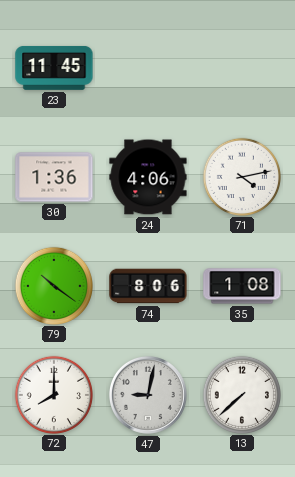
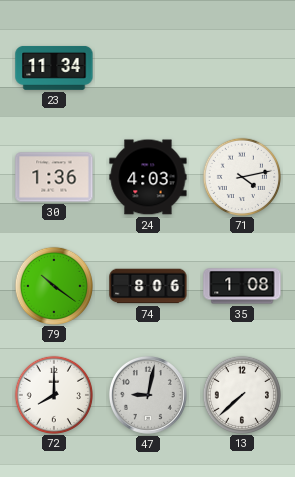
23: 11:45 -> 11:34 (54, 68)
24: 4:06 -> 4:03 (148, 177)
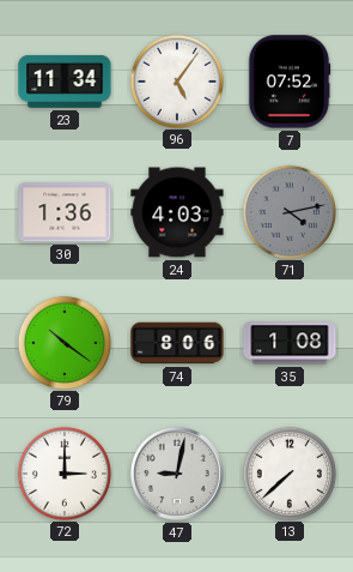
96: none -> 5:06 (176, 80)
7: none -> 07:52 (290, 82)
71 dial: white -> grey (288, 211)
72: 8:00 -> 3:00 (63, 472)
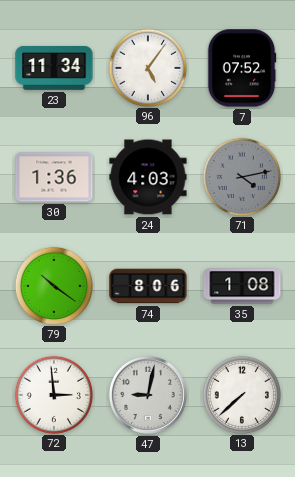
72: 3:00 -> 2:59 (53, 394)
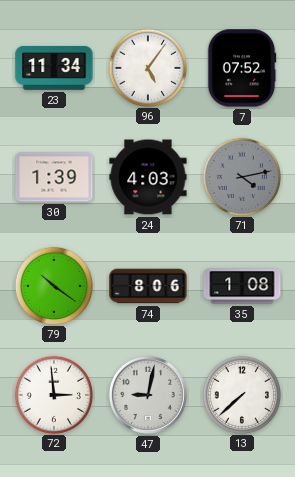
30: 1:36 -> 1:39 (54, 177)
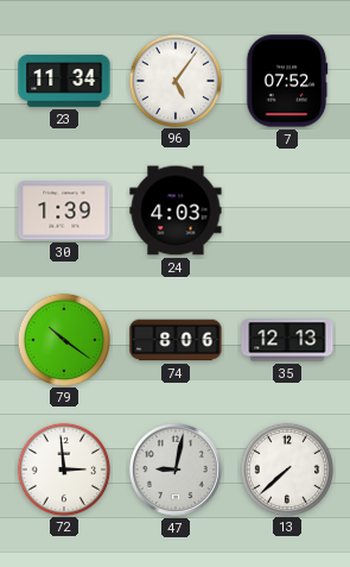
71: 4:13 -> none (241, 176)
35: 1:08 -> 12:13 (287, 340)
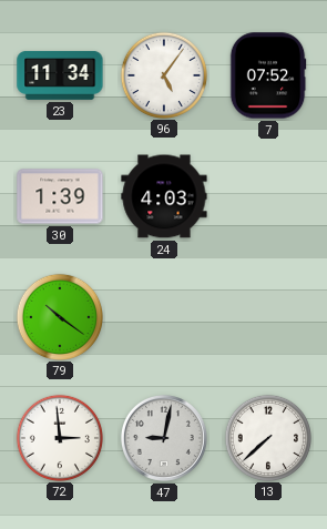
74: 8:06 -> none (176, 340)
35: 12:13 -> none (287, 340)
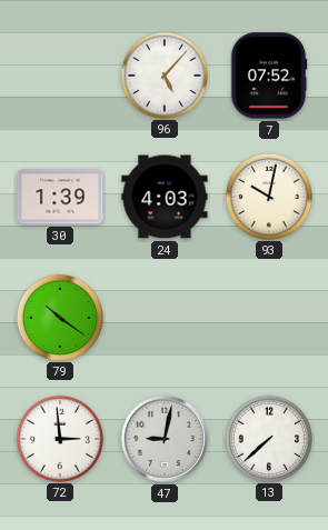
23: 11:34 -> none (60, 75)
96: 5:06 -> 5:07 (163, 74)
93: none -> 10:02 (268, 196)
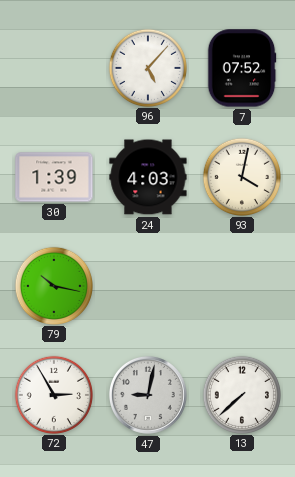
93: 10:02 -> 4:02 (241, 176)
79: 10:21 -> 10:17 (53, 285)
72: 2:59 -> 2:55 (53, 394)
